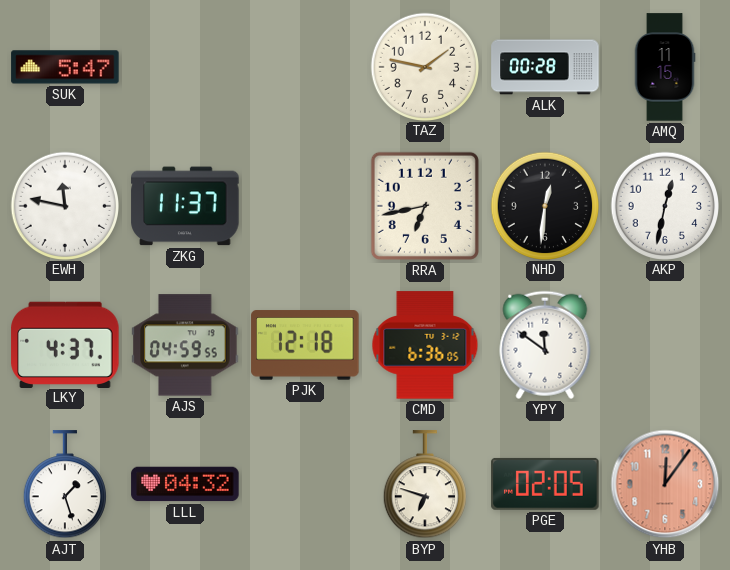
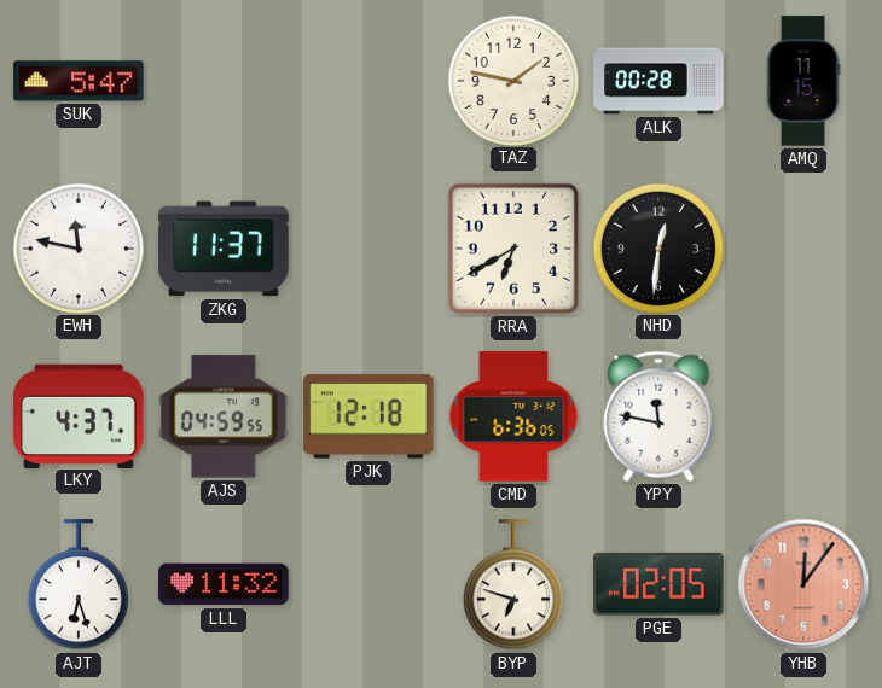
RRA: 6:43 -> 6:40 (513, 249)
AKP: 12:32 -> none (665, 205)
YPY: 11:51 -> 11:47 (658, 416)
AJT: 1:27 -> 6:27 (77, 585)
LLL: 04:32 -> 11:32 (224, 584)
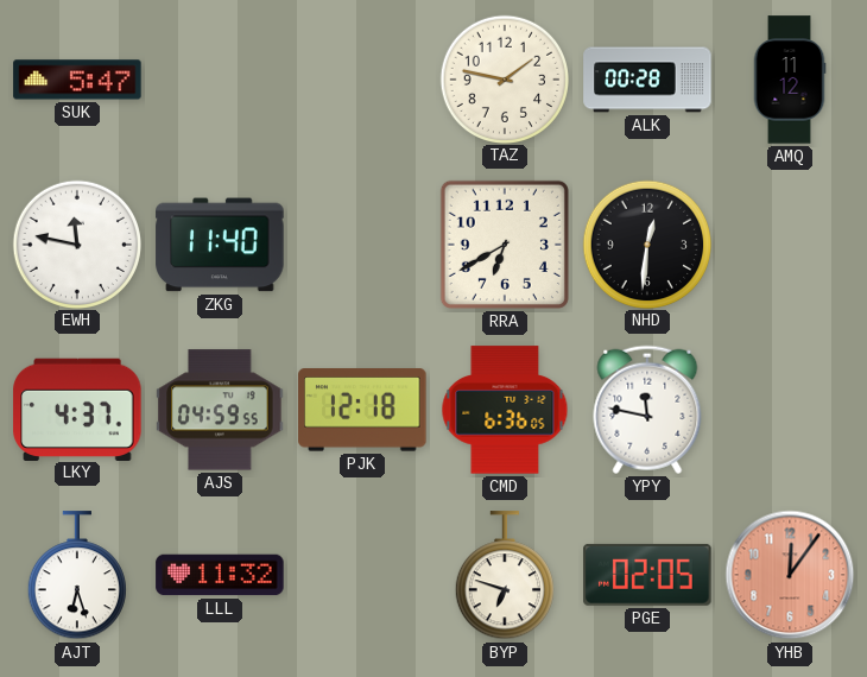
AMQ: 11:15 -> 11:12 (790, 80)
ZKG: 11:37 -> 11:40 (220, 245)
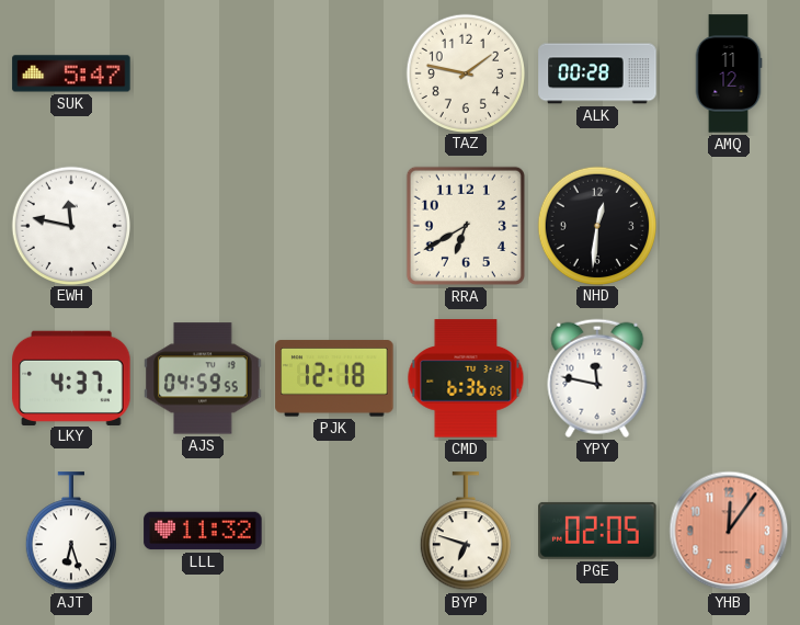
ZKG: 11:40 -> none (220, 245)
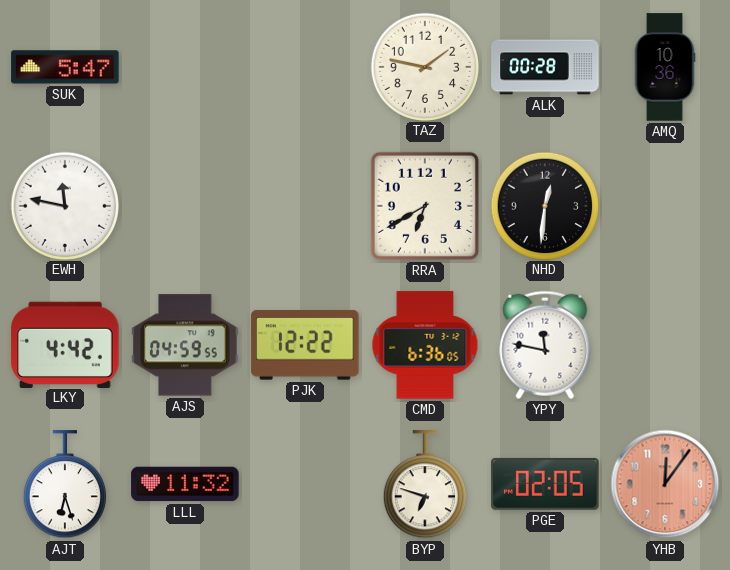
AMQ: 11:12 -> 10:36 (665, 67)
LKY: 4:37 -> 4:42 (65, 344)
PJK: 12:18 -> 12:22 (305, 345)
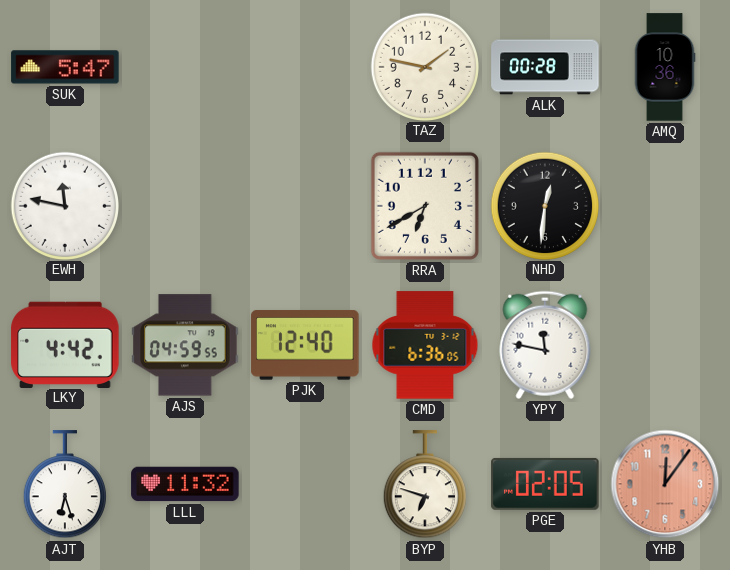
PJK: 12:22 -> 12:40 (305, 345)
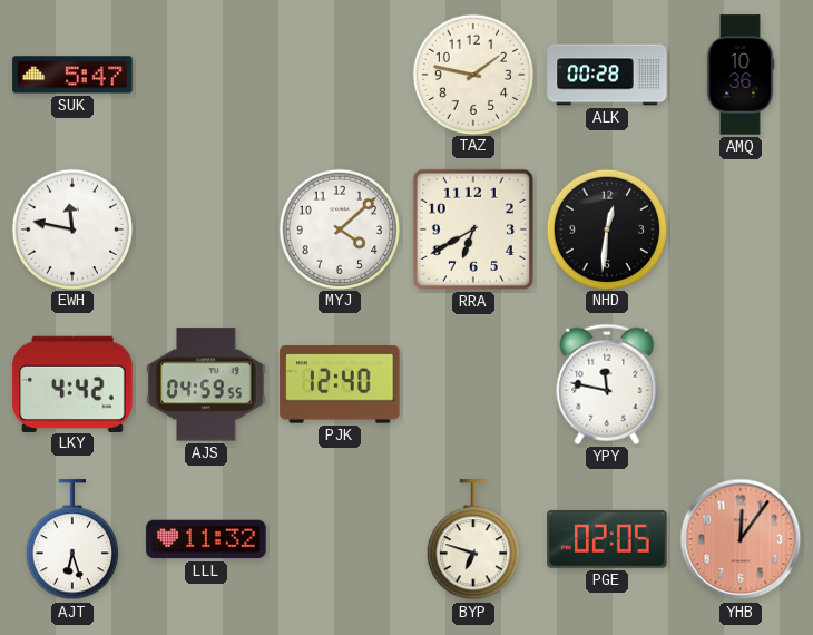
MYJ: none -> 4:08 (340, 228)
CMD: 6:36 -> none (425, 345)
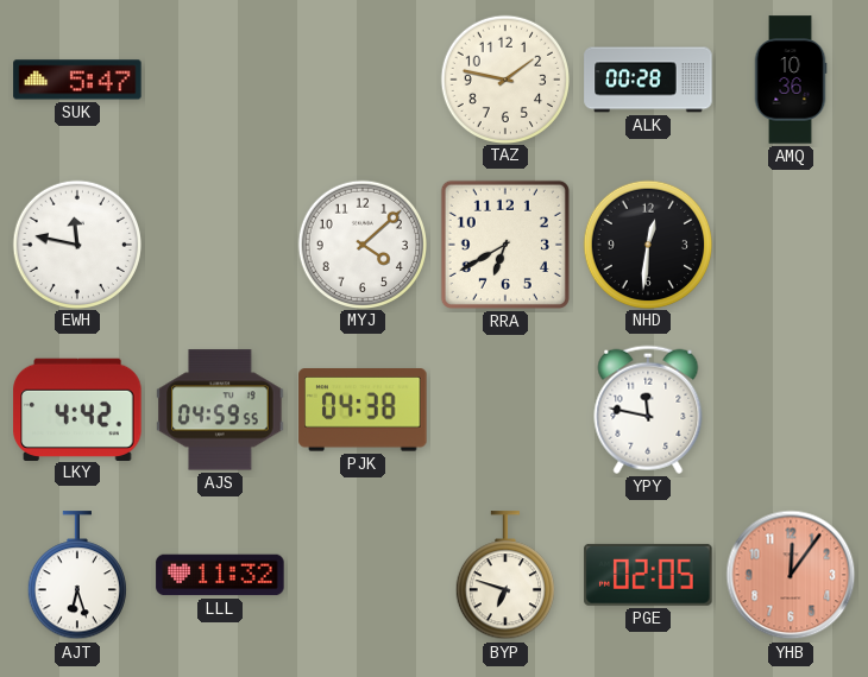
PJK: 12:40 -> 04:38 (363, 410)
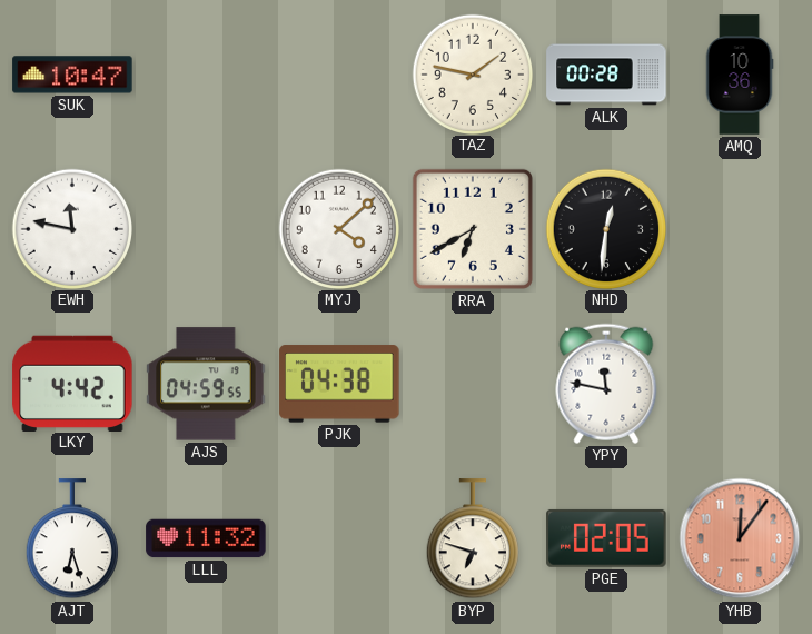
SUK: 5:47 -> 10:47 (72, 75)
